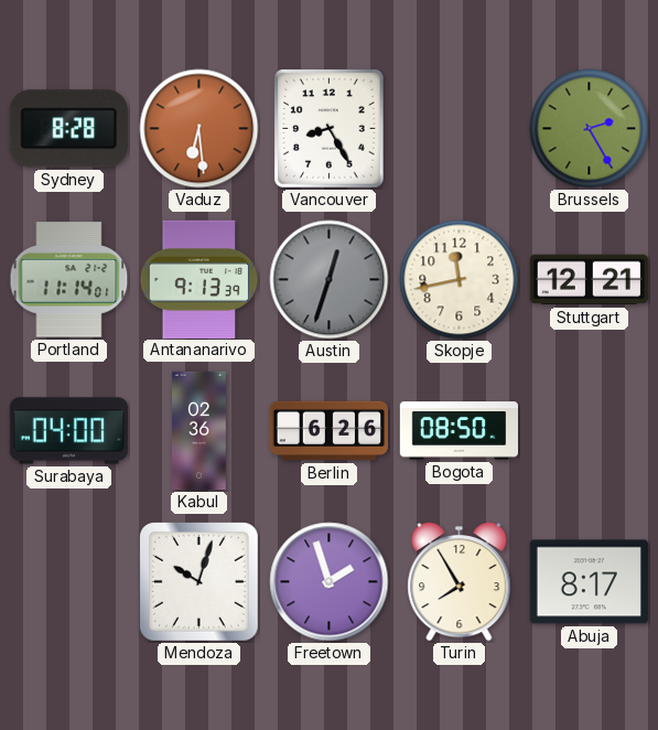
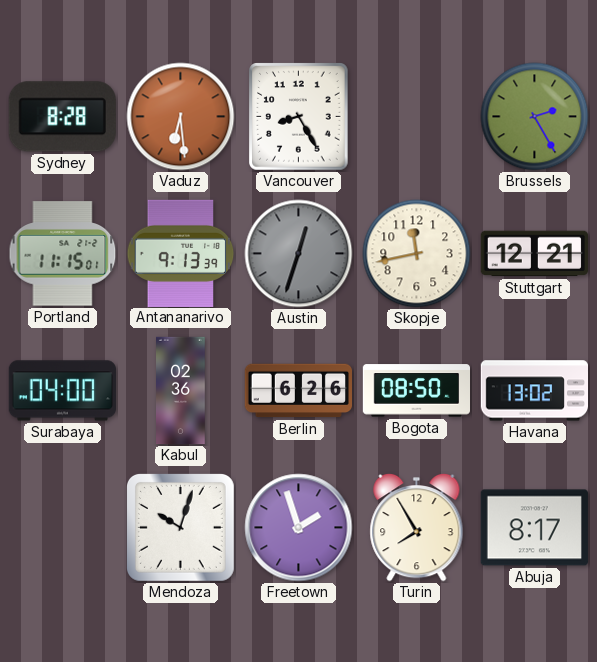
Portland: 11:14 -> 11:15 (63, 254)
Havana: none -> 13:02 (534, 391)
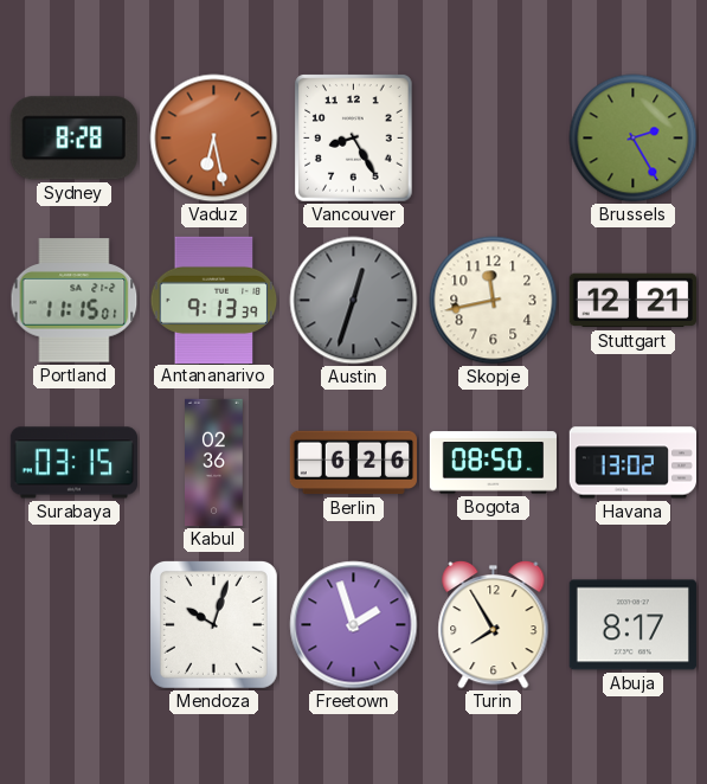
Vaduz: 6:29 -> 6:28 (214, 139)
Surabaya: 04:00 -> 03:15 (73, 463)
